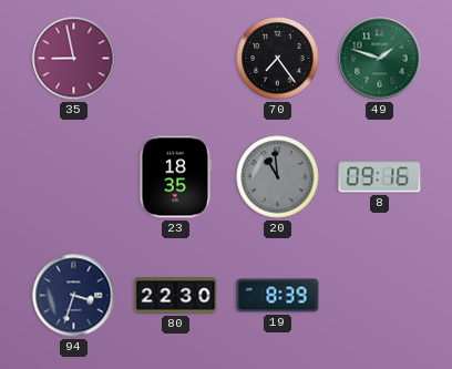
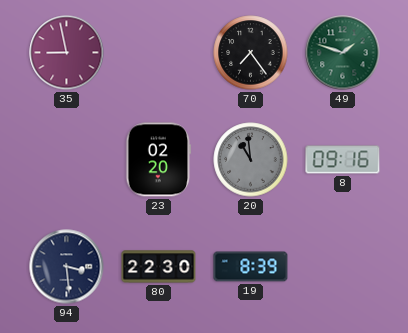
23: 18:35 -> 02:20 (159, 160)
94: 3:33 -> 3:29 (67, 267)
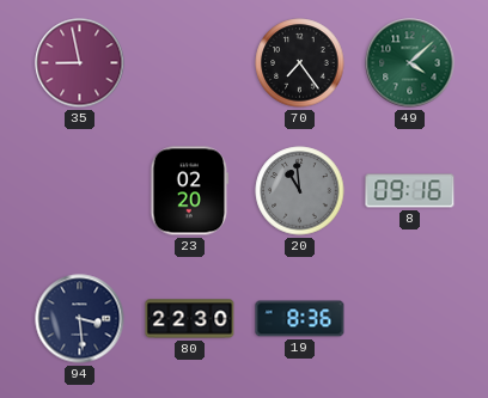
49: 1:48 -> 4:08 (410, 63)
19: 8:39 -> 8:36 (300, 319)
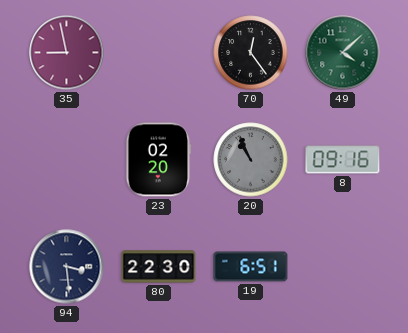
70: 7:24 -> 12:24 (251, 53)
20: 10:59 -> 10:56 (251, 160)
19: 8:36 -> 6:51 (251, 267)
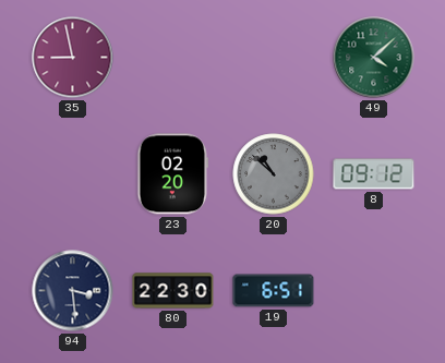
70: 12:24 -> none (251, 53)
20: 10:56 -> 10:52 (274, 174)
8: 09:16 -> 09:12 (374, 174)
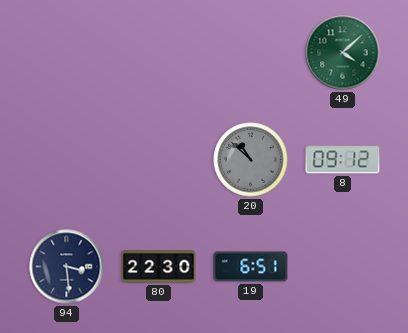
35: 8:58 -> none (73, 58)
23: 02:20 -> none (173, 174)
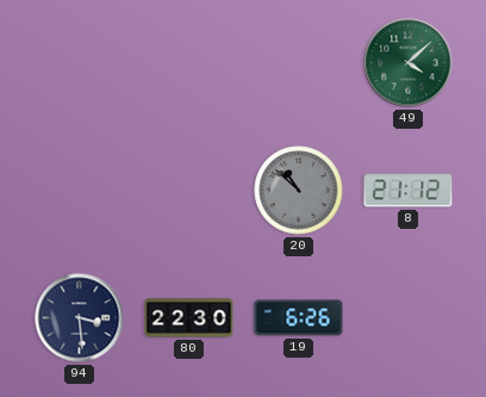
8: 09:12 -> 21:12 (409, 191)
19: 6:51 -> 6:26 (299, 318)
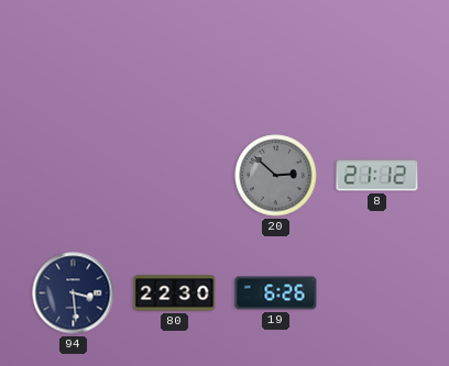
49: 4:08 -> none (409, 63)
20: 10:52 -> 2:52 (276, 176)
